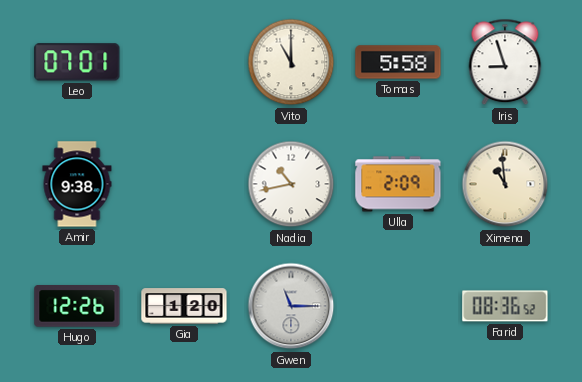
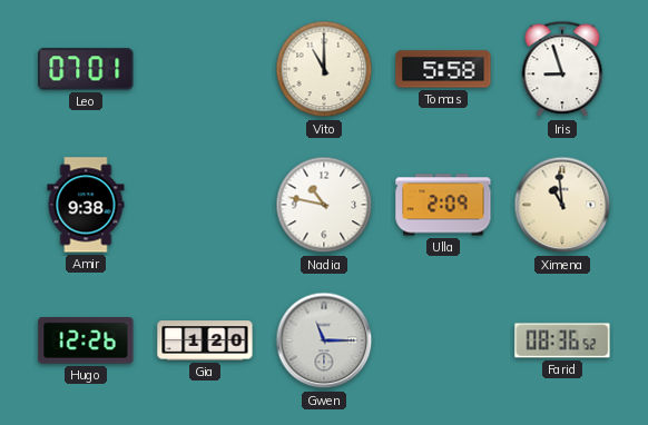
Nadia: 10:43 -> 10:47 (324, 205)
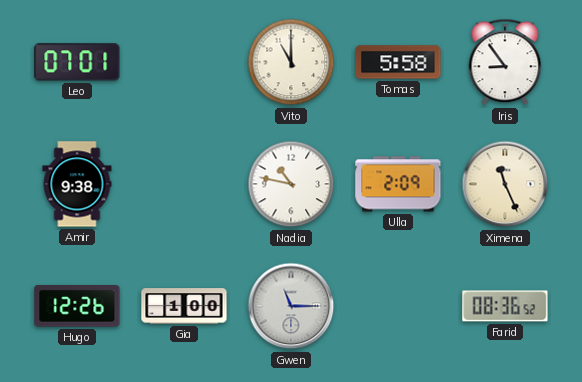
Iris: 8:57 -> 8:54 (505, 62)
Ximena: 10:59 -> 11:26 (505, 184)
Gia: 1:20 -> 1:00 (184, 306)
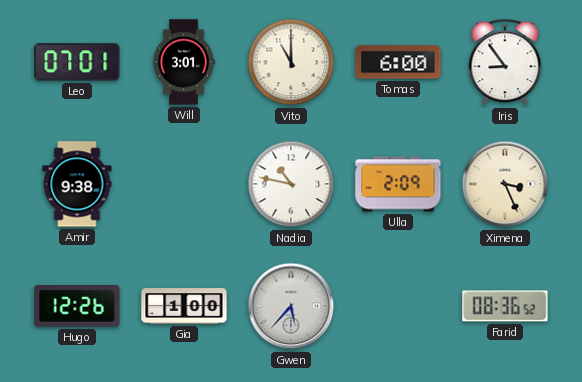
Will: none -> 3:01 (184, 62)
Tomas: 5:58 -> 6:00 (398, 62)
Ximena: 11:26 -> 3:26 (505, 184)
Gwen: 11:15 -> 5:37 (291, 306)
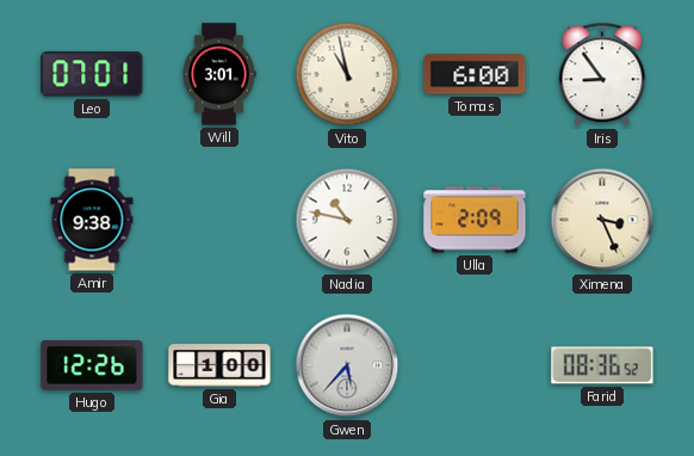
Vito: 11:00 -> 10:58 (347, 74)
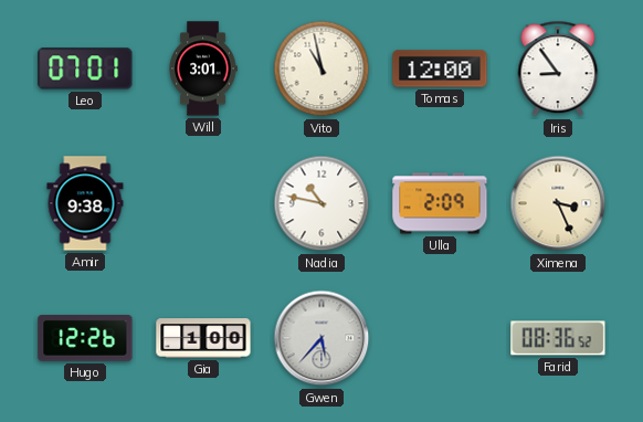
Tomas: 6:00 -> 12:00 (440, 68)
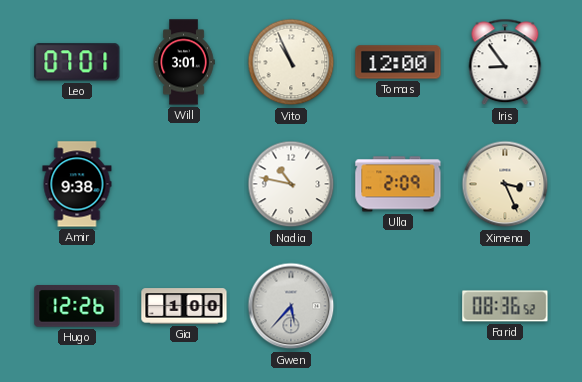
Vito: 10:58 -> 10:56 (291, 62)
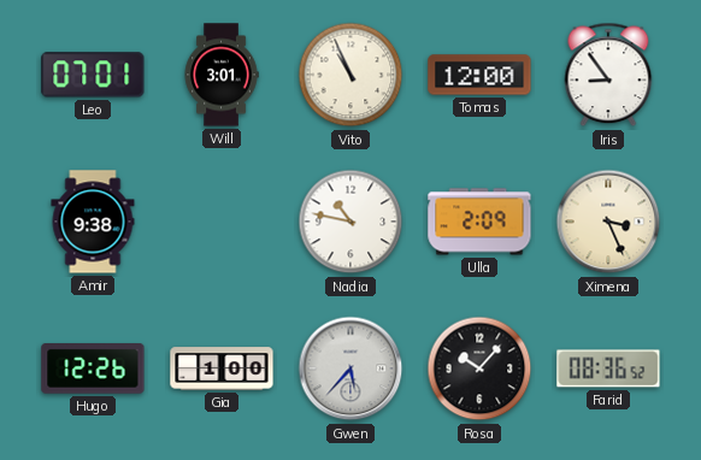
Rosa: none -> 10:07 (479, 368)
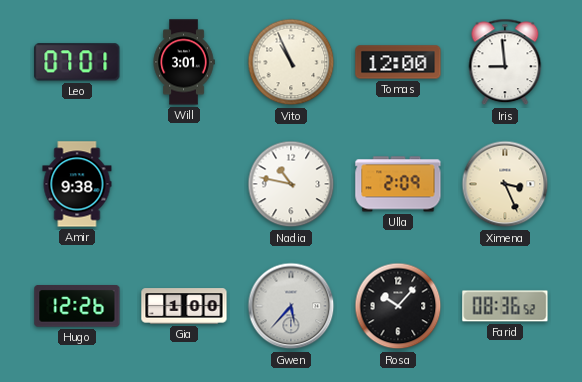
Iris: 8:54 -> 8:59 (505, 62)
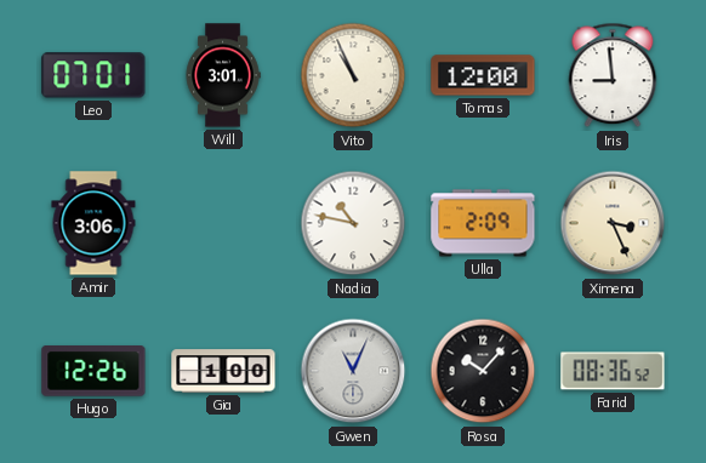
Amir: 9:38 -> 3:06 (93, 223)
Gwen: 5:37 -> 11:04 (353, 371)
